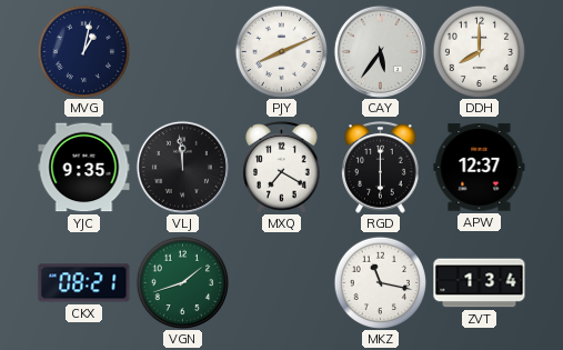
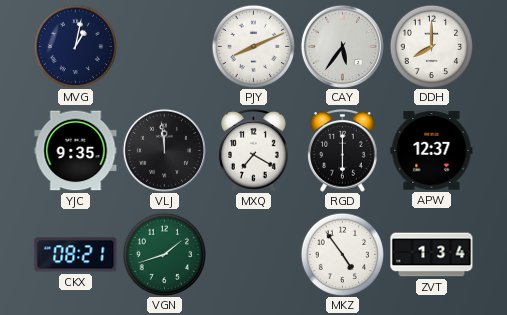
MKZ: 11:17 -> 4:54 (342, 254)
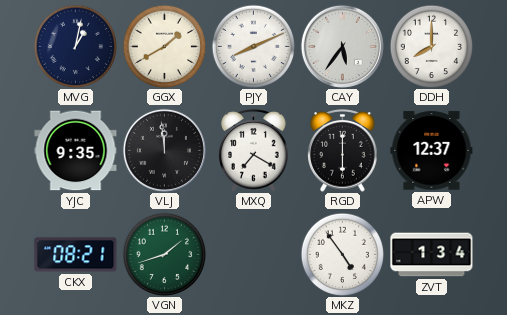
GGX: none -> 1:40 (164, 46)
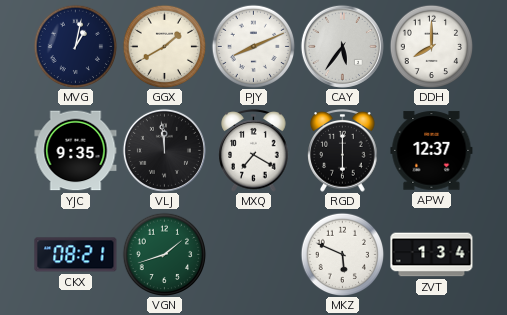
MKZ: 4:54 -> 5:49 (342, 254)
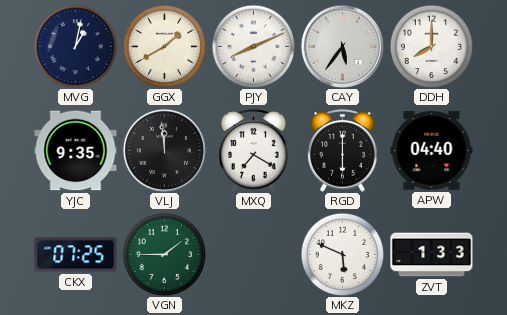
APW: 12:37 -> 04:40 (432, 151)
CKX: 08:21 -> 07:25 (76, 255)
VGN: 1:42 -> 1:45 (164, 254)
ZVT: 1:34 -> 1:33 (432, 255)
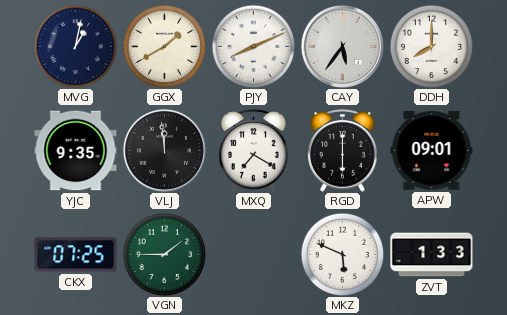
APW: 04:40 -> 09:01 (432, 151)
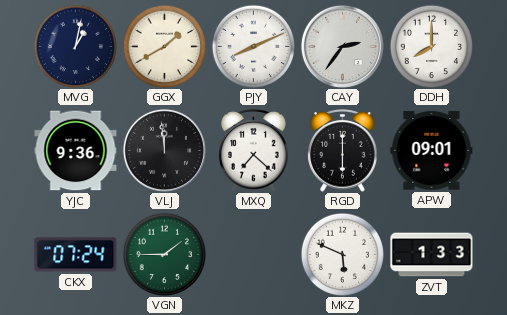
CAY: 5:36 -> 2:36 (342, 46)
YJC: 9:35 -> 9:36 (76, 151)
MXQ: 7:20 -> 7:22 (254, 151)
CKX: 07:25 -> 07:24 (76, 255)
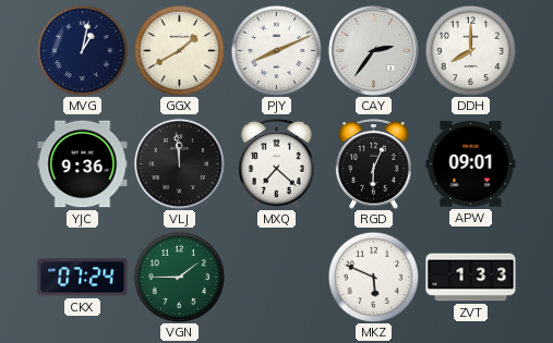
RGD: 6:00 -> 6:04 (374, 164)
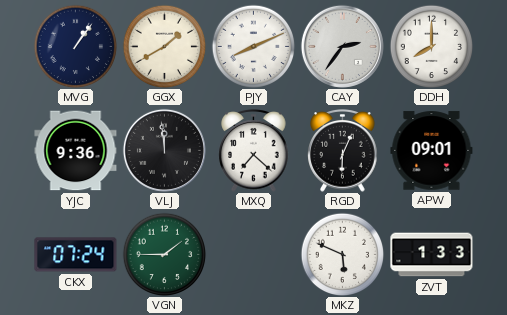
MVG: 1:02 -> 1:06 (75, 46)
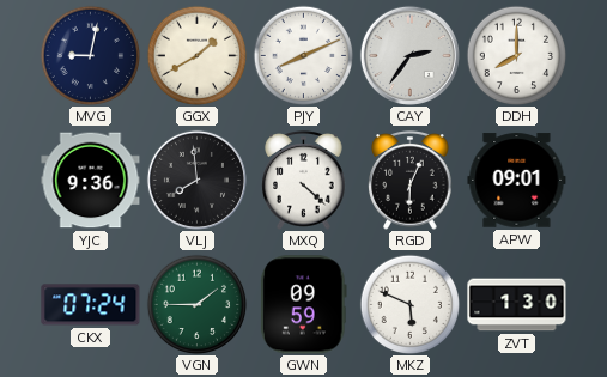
MVG: 1:06 -> 9:02 (90, 55)
VLJ: 11:59 -> 7:59 (196, 180)
MXQ: 7:22 -> 4:22 (304, 181)
GWN: none -> 09:59 (303, 305)
ZVT: 1:33 -> 1:30 (517, 305)
